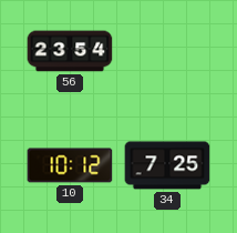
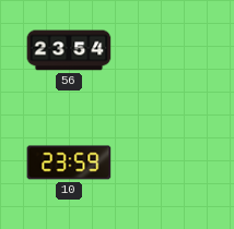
10: 10:12 -> 23:59 (69, 162)
34: 7:25 -> none (167, 165)
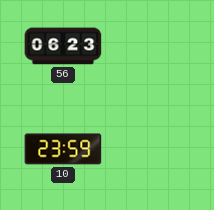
56: 23:54 -> 06:23 (63, 46)
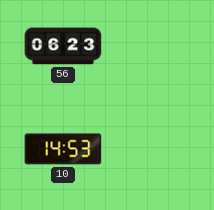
10: 23:59 -> 14:53 (63, 149)
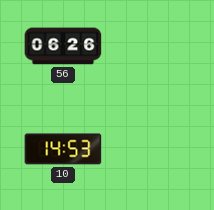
56: 06:23 -> 06:26 (63, 46)
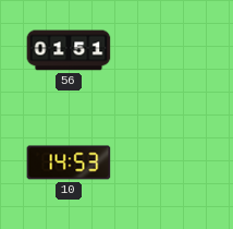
56: 06:26 -> 01:51 (69, 50)
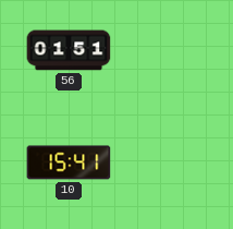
10: 14:53 -> 15:41 (69, 162)
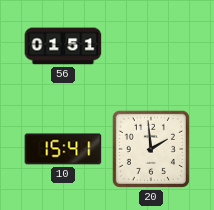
20: none -> 1:59 (151, 149)
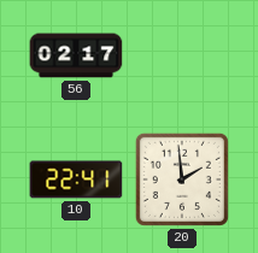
56: 01:51 -> 02:17 (76, 55)
10: 15:41 -> 22:41 (76, 180)
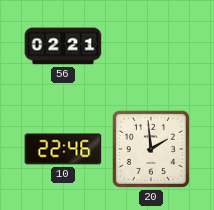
56: 02:17 -> 02:21 (63, 46)
10: 22:41 -> 22:46 (63, 149)
